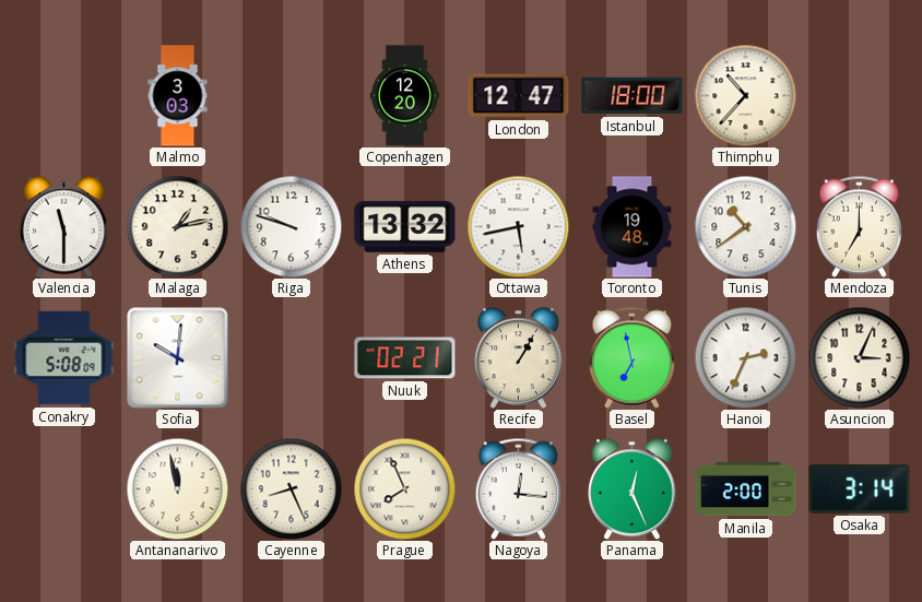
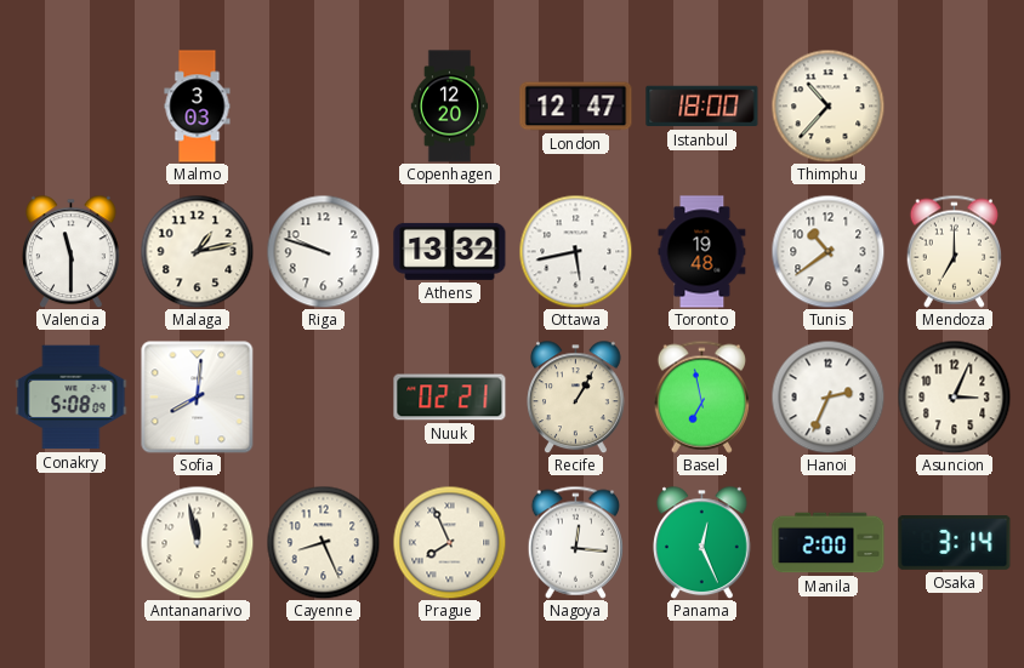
Sofia: 10:01 -> 8:01 (197, 396)
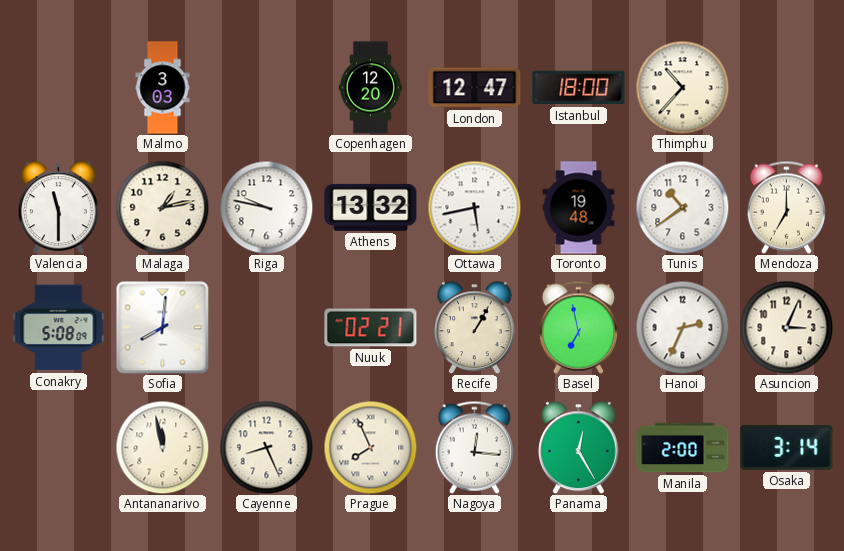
Riga: 9:48 -> 9:47 (266, 207)
Panama: 12:26 -> 12:25 (579, 447)
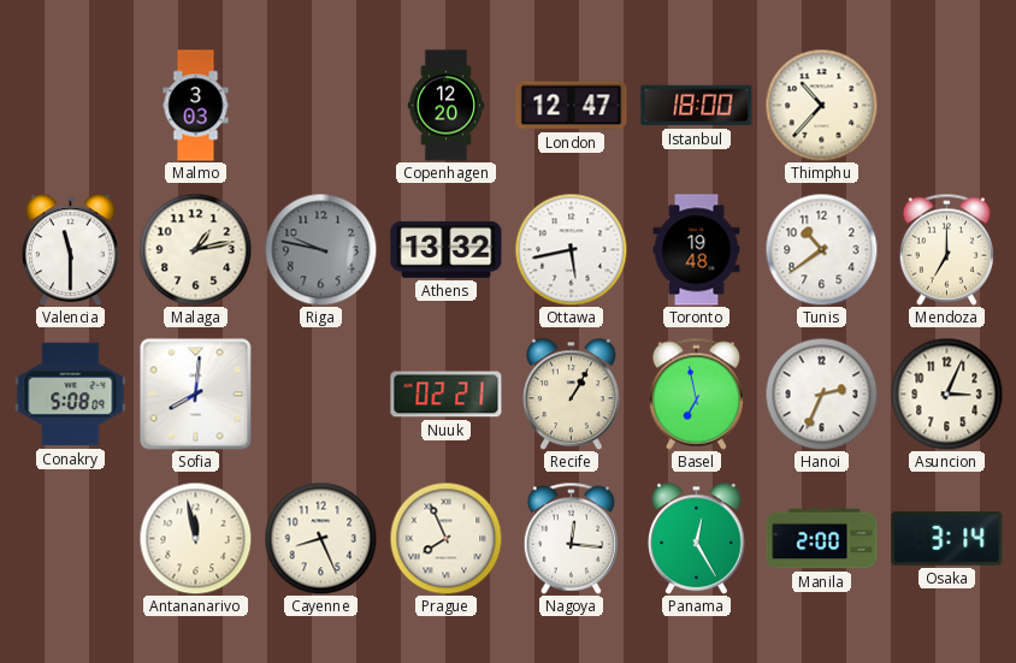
Riga dial: white -> grey (320, 249)
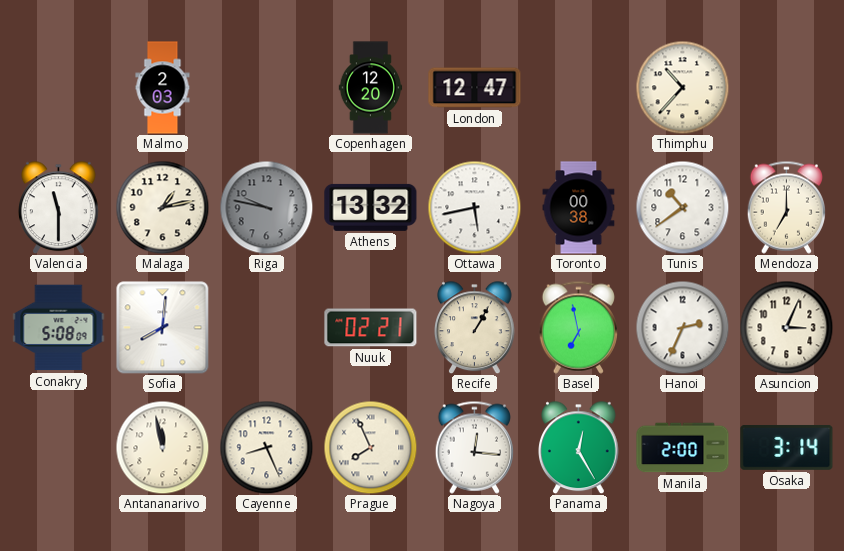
Malmo: 3:03 -> 2:03 (163, 88)
Istanbul: 18:00 -> none (697, 106)
Toronto: 19:48 -> 00:38 (579, 208)
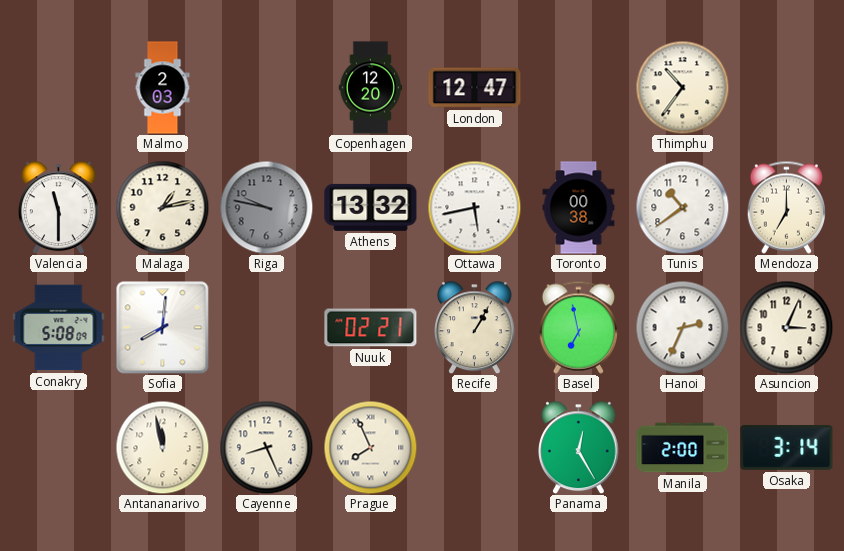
Thimphu: 10:37 -> 10:36 (682, 87)
Nagoya: 12:16 -> none (474, 447)
